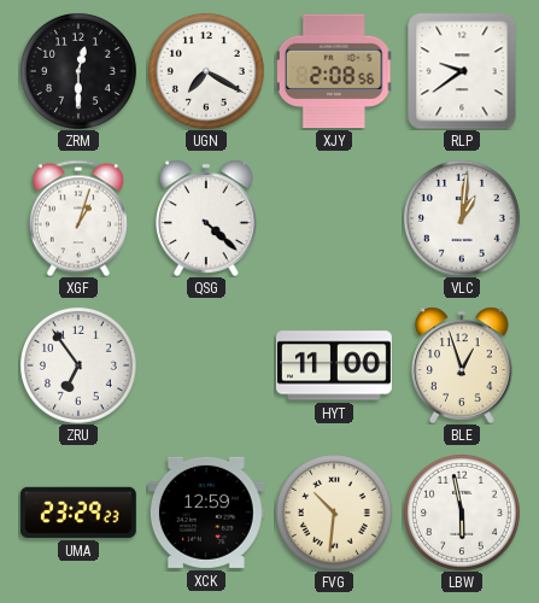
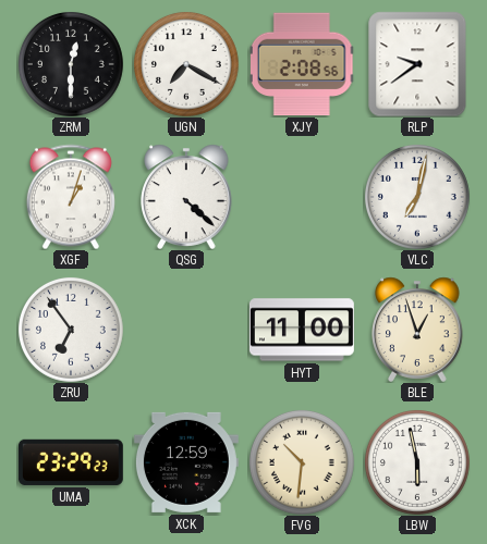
VLC: 1:01 -> 7:02 (417, 197)
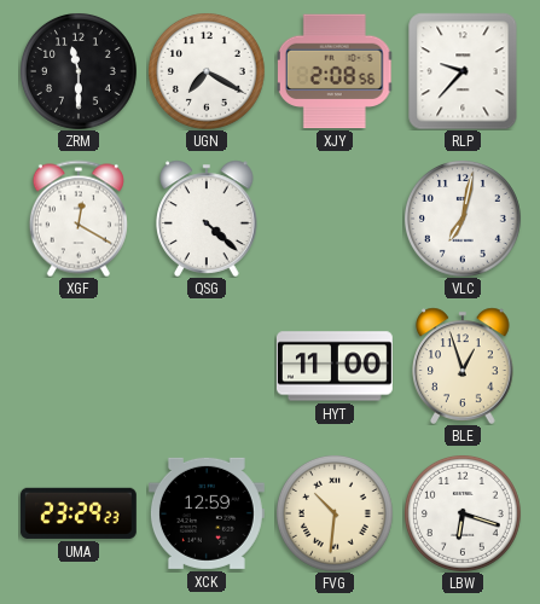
ZRM: 12:30 -> 11:30 (79, 71)
RLP: 9:39 -> 9:37 (463, 71)
XGF: 1:03 -> 12:20 (79, 219)
ZRU: 6:54 -> none (71, 330)
LBW: 5:58 -> 6:18 (463, 513)
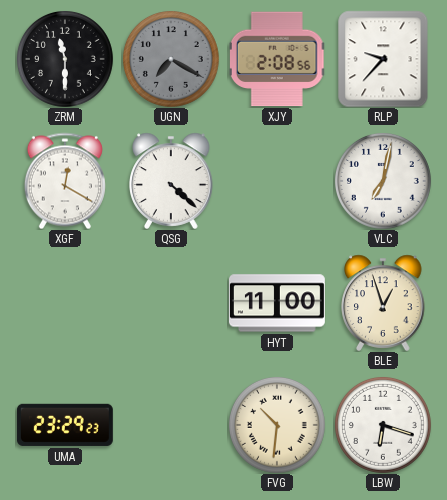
UGN dial: white -> grey (171, 59)
XCK: 12:59 -> none (207, 513)
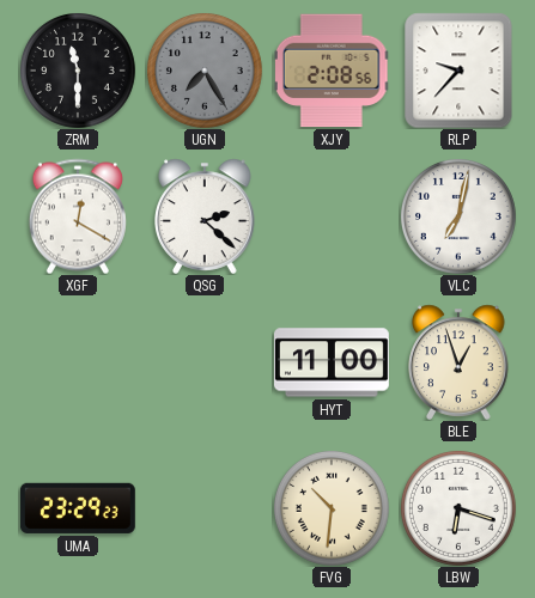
UGN: 7:20 -> 7:25 (205, 71)
QSG: 4:22 -> 2:22 (205, 216)
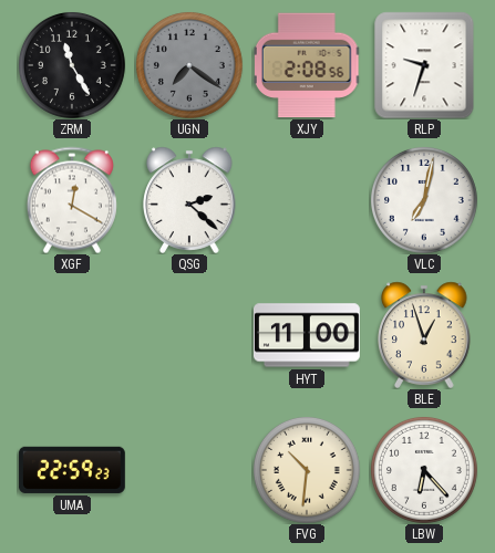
ZRM: 11:30 -> 11:25 (72, 65)
UGN: 7:25 -> 7:21 (189, 65)
RLP: 9:37 -> 9:33 (424, 65)
UMA: 23:29 -> 22:59 (72, 470)
LBW: 6:18 -> 6:23 (424, 470)
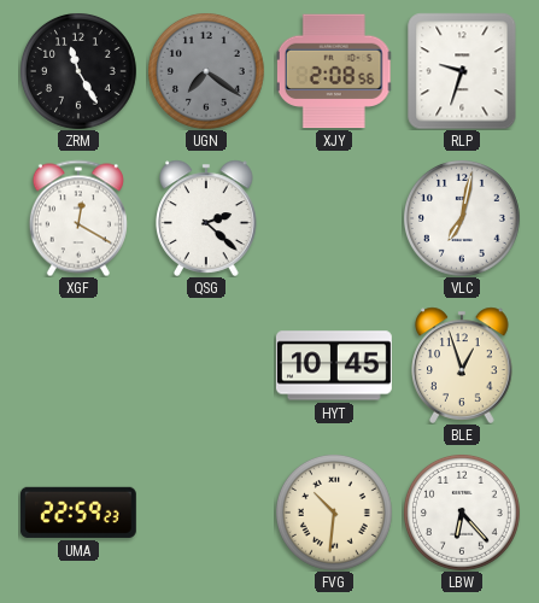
HYT: 11:00 -> 10:45 (334, 365)
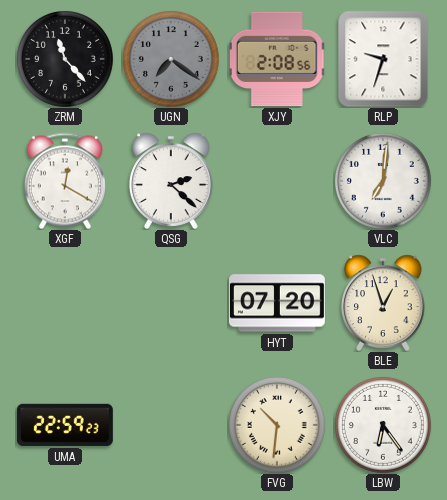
ZRM: 11:25 -> 11:23 (65, 59)
VLC: 7:02 -> 7:01 (383, 181)
HYT: 10:45 -> 07:20 (277, 303)
LBW: 6:23 -> 6:24 (383, 425)
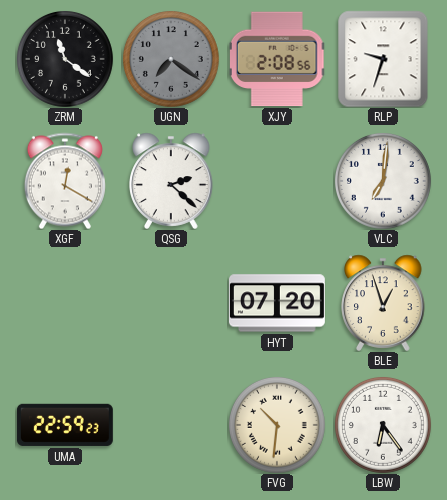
ZRM: 11:23 -> 11:21 (65, 59)
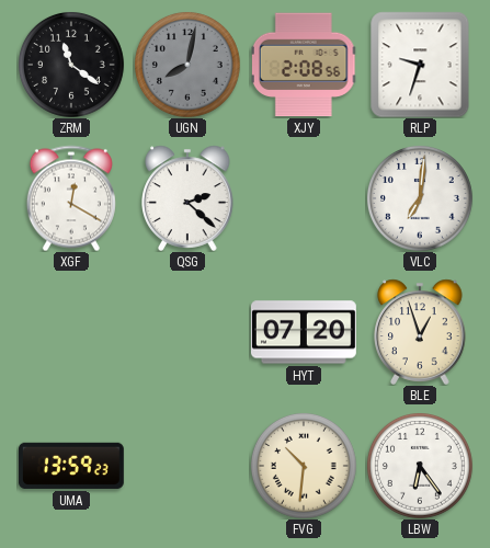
UGN: 7:21 -> 8:02 (187, 65)
UMA: 22:59 -> 13:59 (71, 466)
